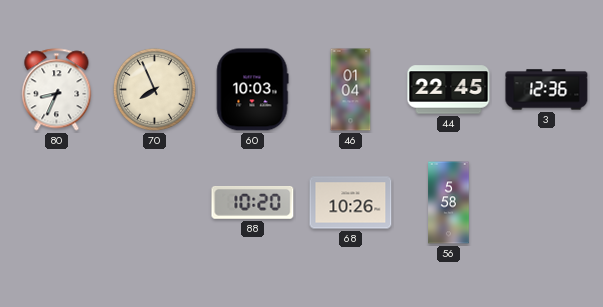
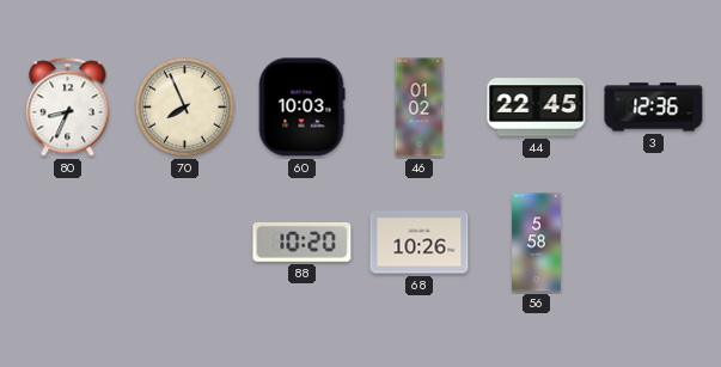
46: 01:04 -> 01:02 (420, 108)
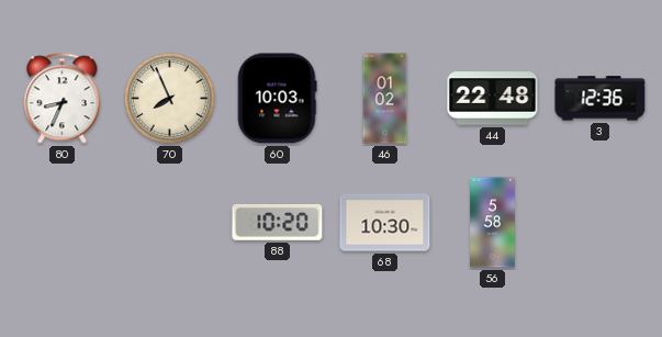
44: 22:45 -> 22:48 (493, 99)
68: 10:26 -> 10:30 (385, 223)
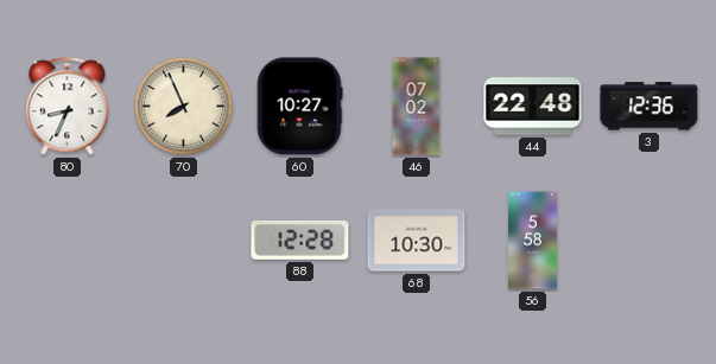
60: 10:03 -> 10:27 (299, 107)
46: 01:02 -> 07:02 (417, 107)
88: 10:20 -> 12:28 (300, 240)
